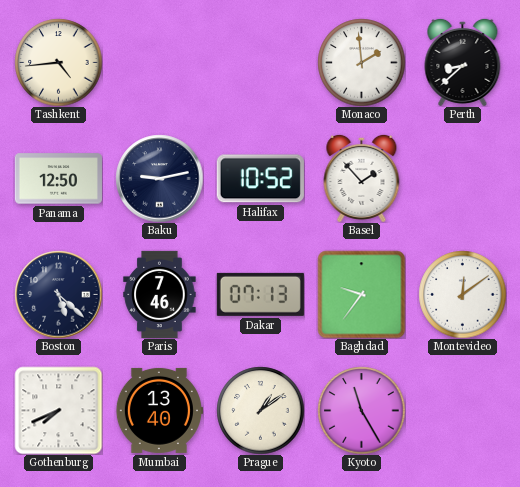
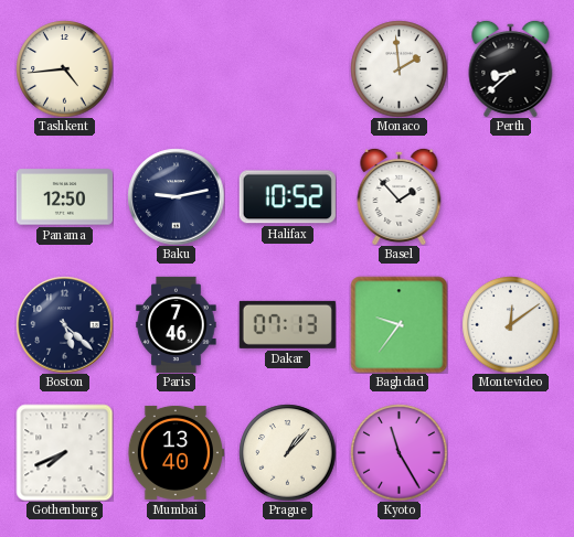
Prague: 1:09 -> 1:07 (287, 452)
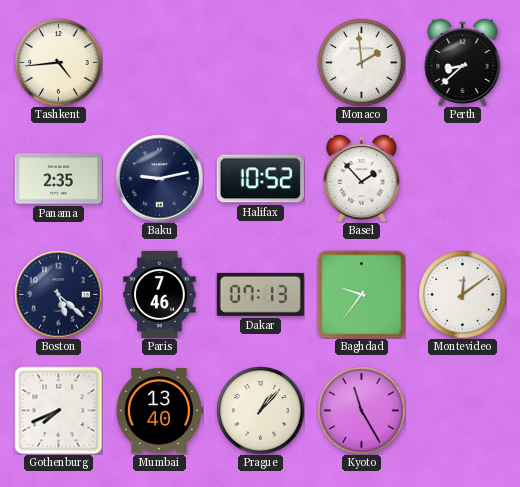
Panama: 12:50 -> 2:35 (58, 179)
